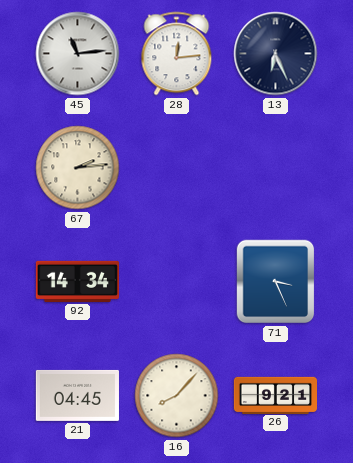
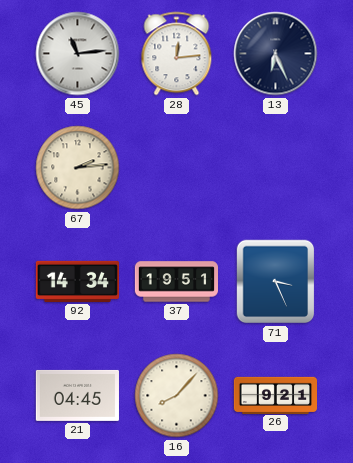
37: none -> 19:51 (176, 282)
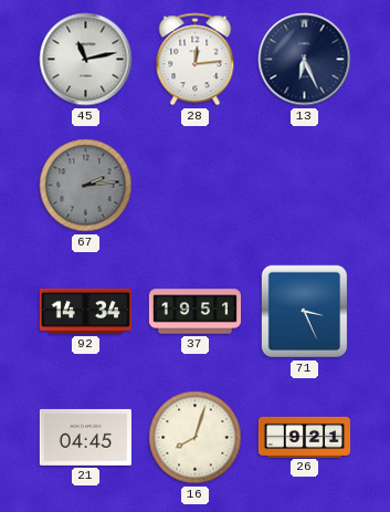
45: 11:14 -> 11:13 (86, 60)
67 dial: cream -> grey (86, 186)
16: 8:07 -> 8:03 (196, 438)
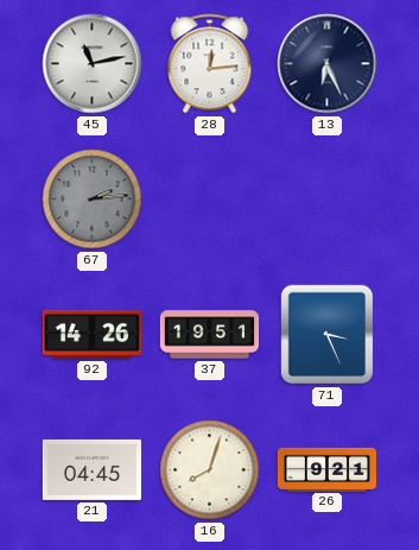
92: 14:34 -> 14:26 (91, 334)
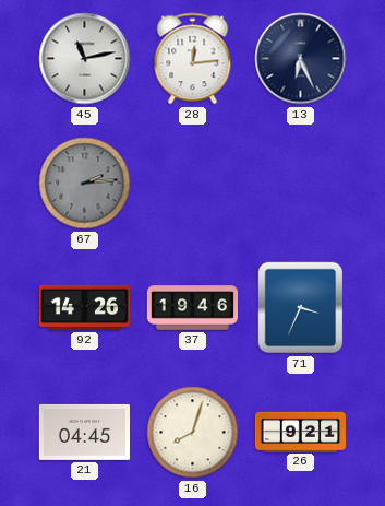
37: 19:51 -> 19:46 (192, 308)
71: 3:26 -> 3:34 (301, 308)
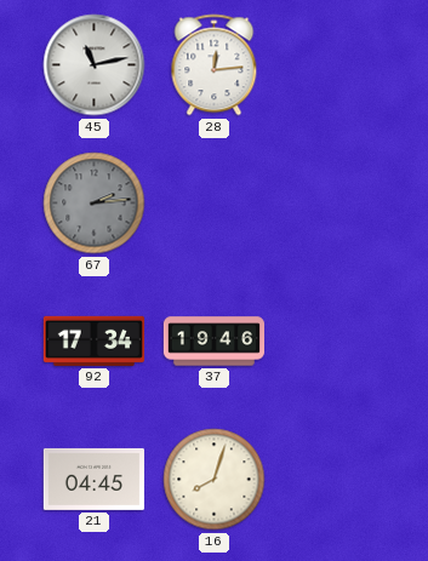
13: 6:26 -> none (301, 59)
92: 14:26 -> 17:34 (93, 340)
71: 3:34 -> none (301, 308)
26: 9:21 -> none (300, 432)
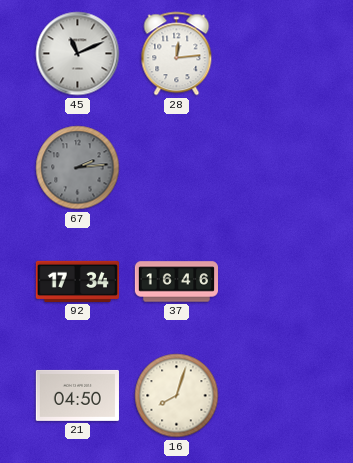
45: 11:13 -> 11:11 (78, 54)
37: 19:46 -> 16:46 (176, 282)
21: 04:45 -> 04:50 (77, 395)
